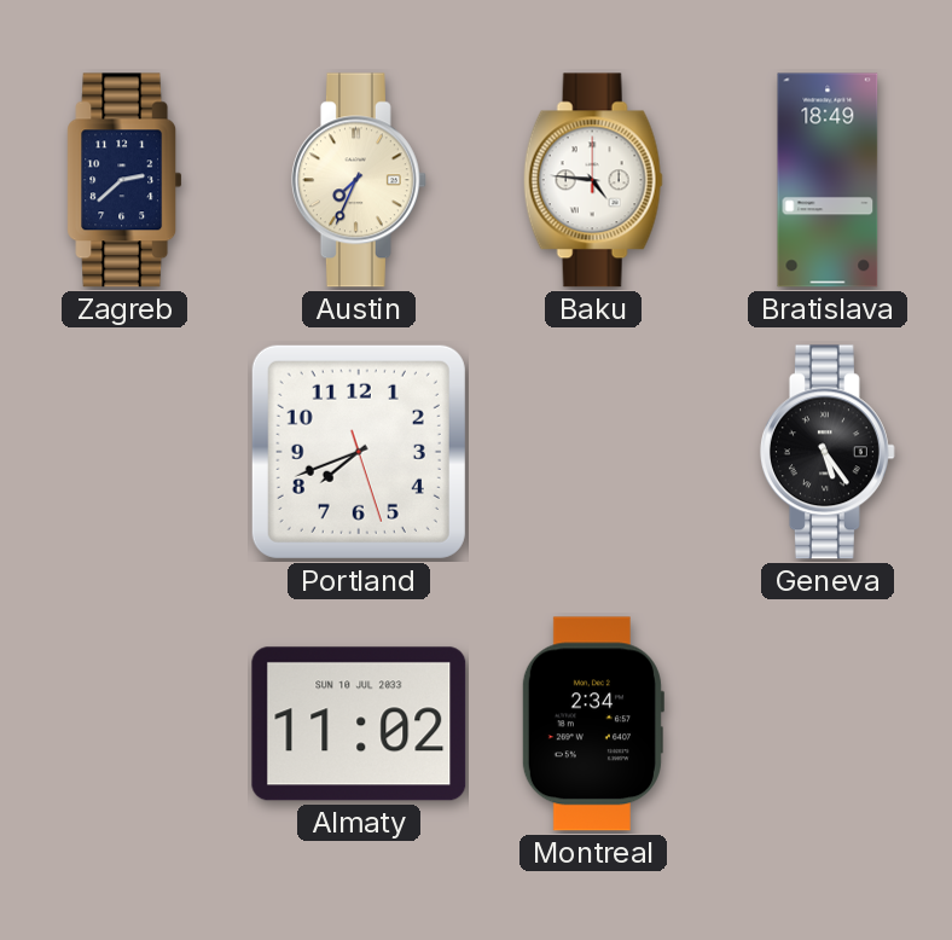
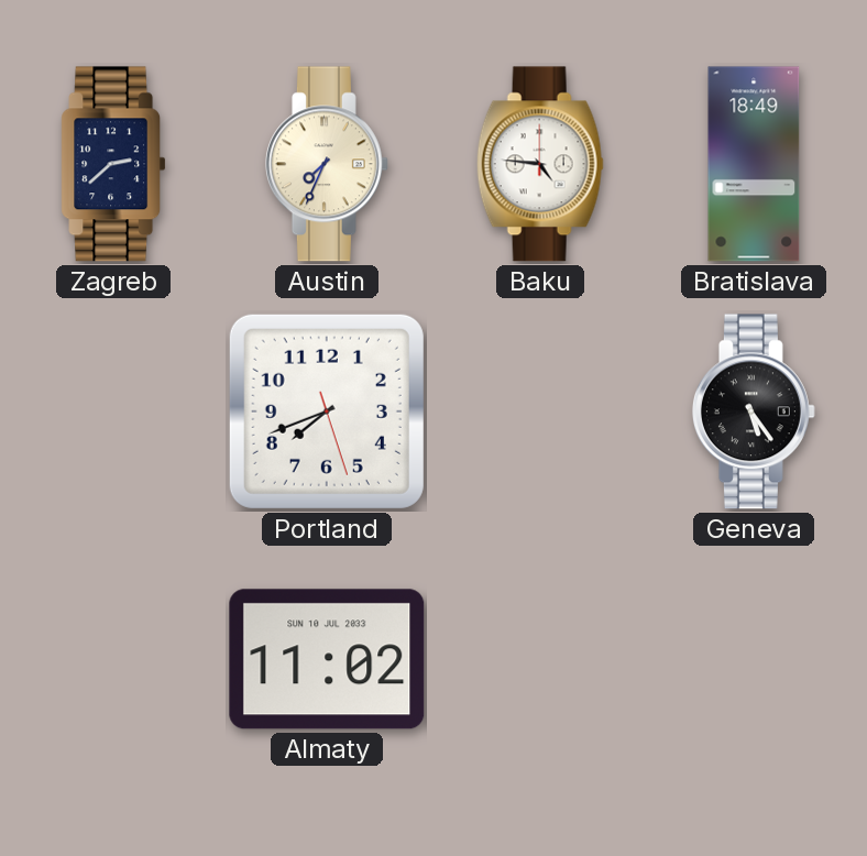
Montreal: 2:34 -> none (592, 724)
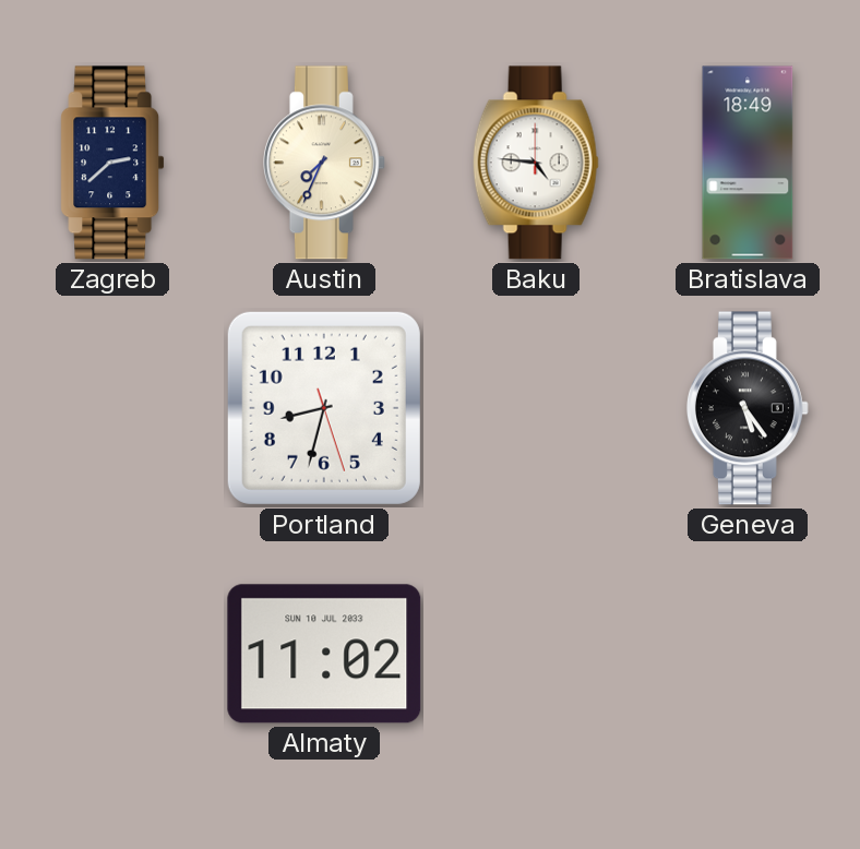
Portland: 7:41 -> 8:32 (324, 408)
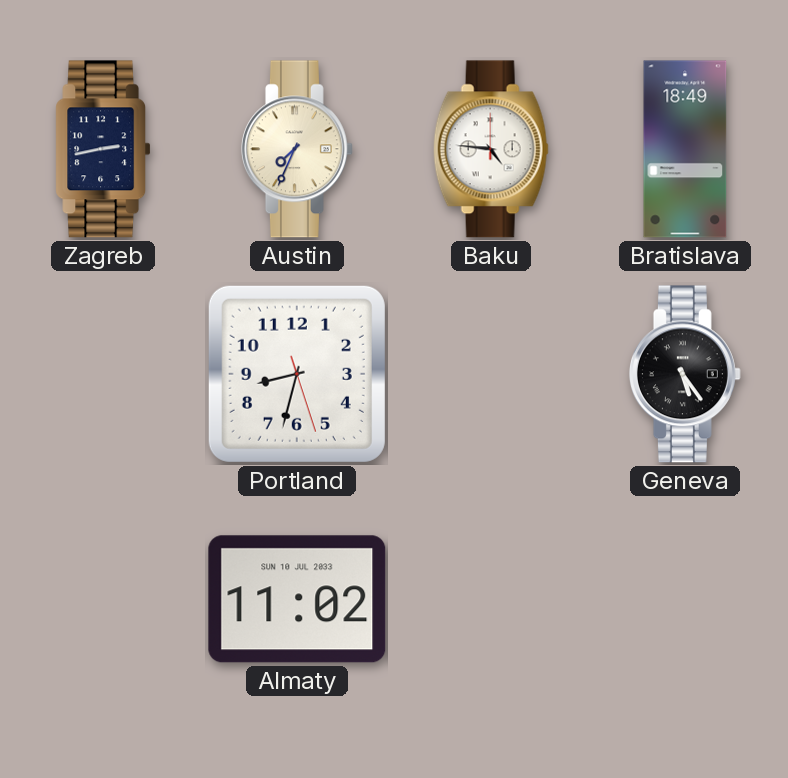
Zagreb: 2:38 -> 2:43 (103, 149)
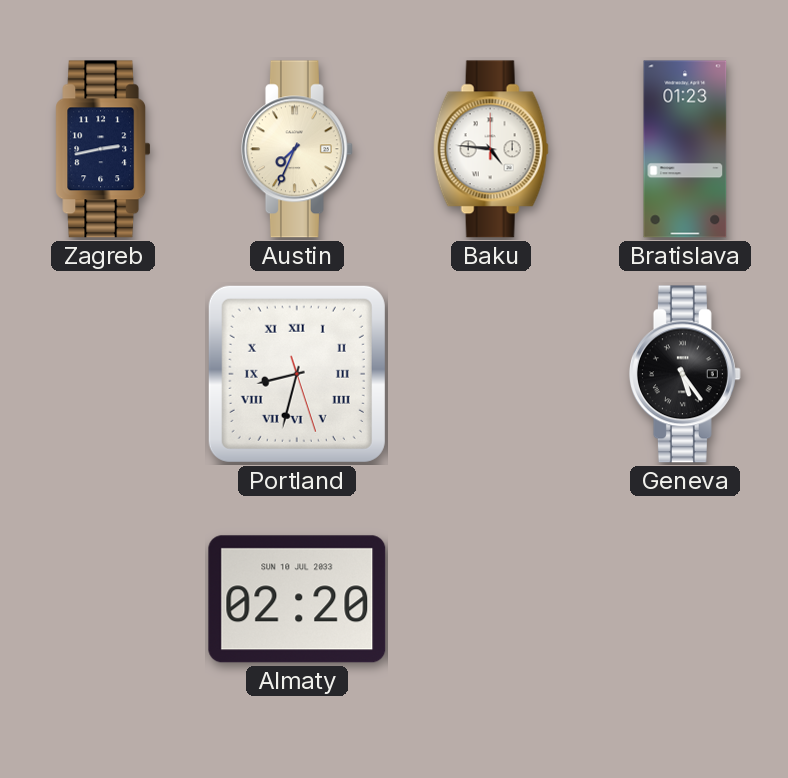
Bratislava: 18:49 -> 01:23 (685, 149)
Portland numerals: Arabic -> Roman (297, 374)
Almaty: 11:02 -> 02:20 (297, 599)
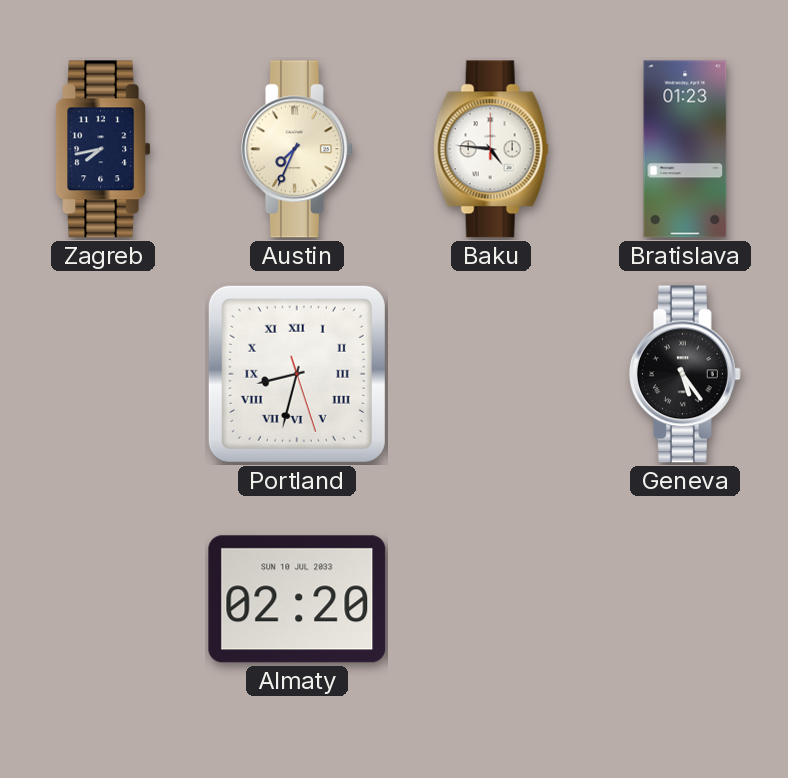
Zagreb: 2:43 -> 7:43 (103, 149)
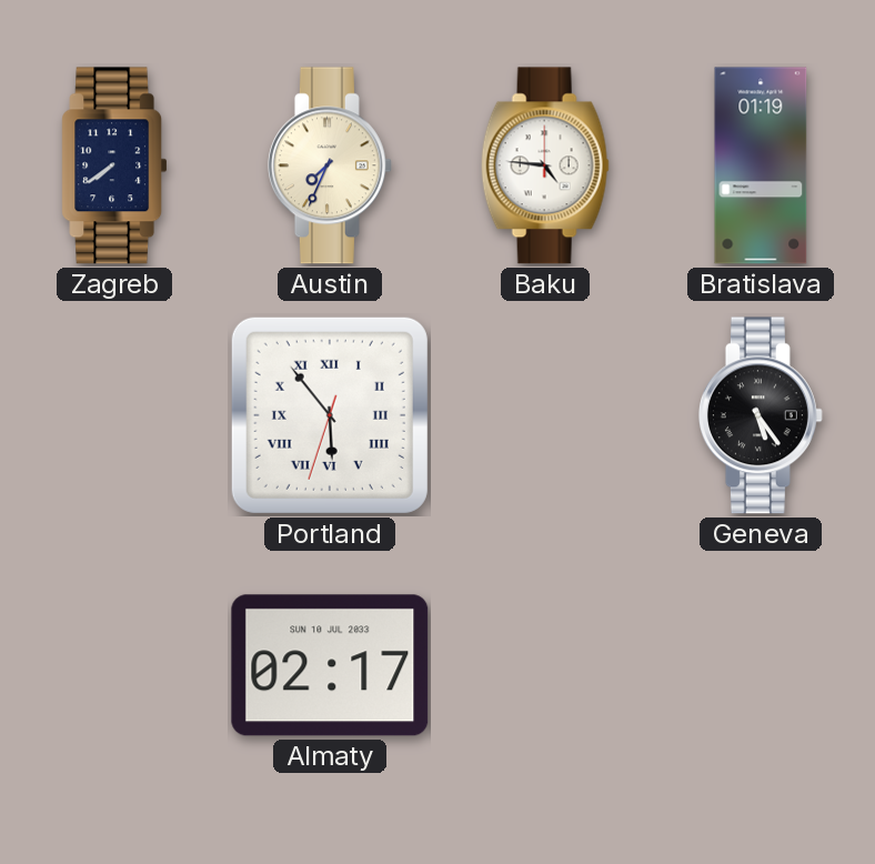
Zagreb: 7:43 -> 7:39 (114, 165)
Bratislava: 01:23 -> 01:19 (761, 165)
Portland: 8:32 -> 5:53 (330, 415)
Almaty: 02:20 -> 02:17 (330, 665)
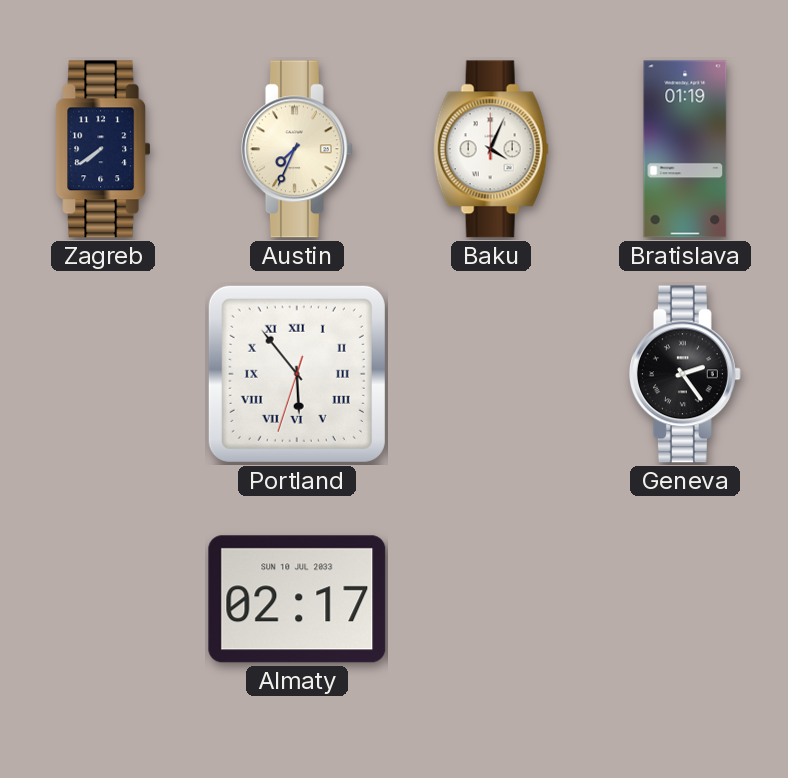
Baku: 4:46 -> 4:04 (491, 149)
Geneva: 5:24 -> 2:24 (685, 374)
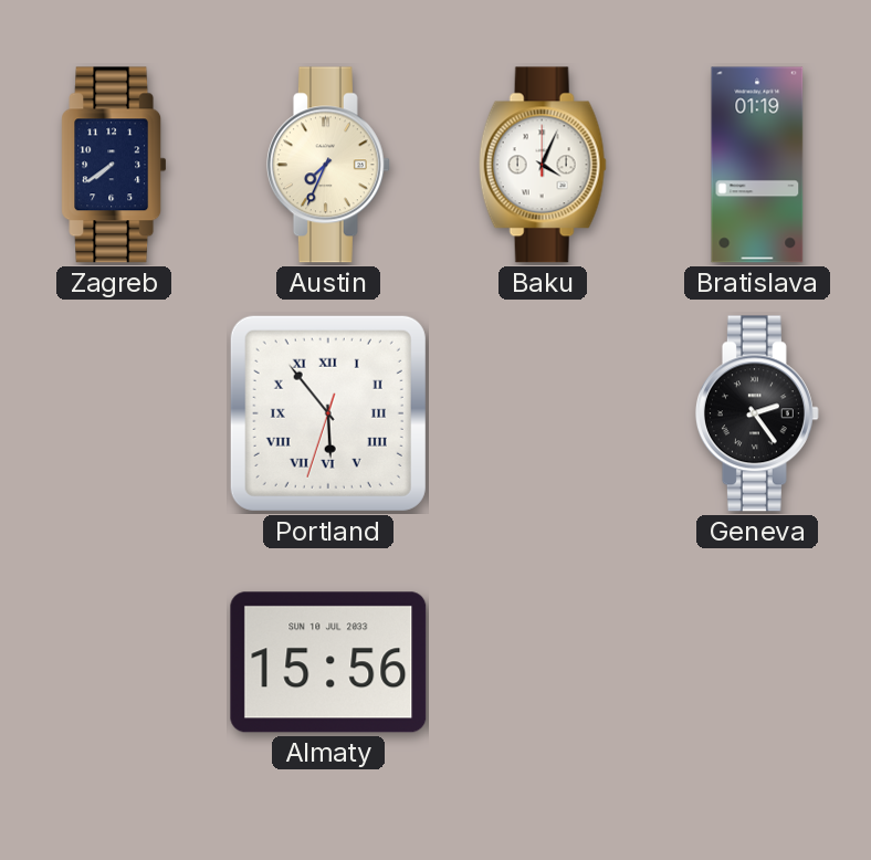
Almaty: 02:17 -> 15:56 (328, 662)
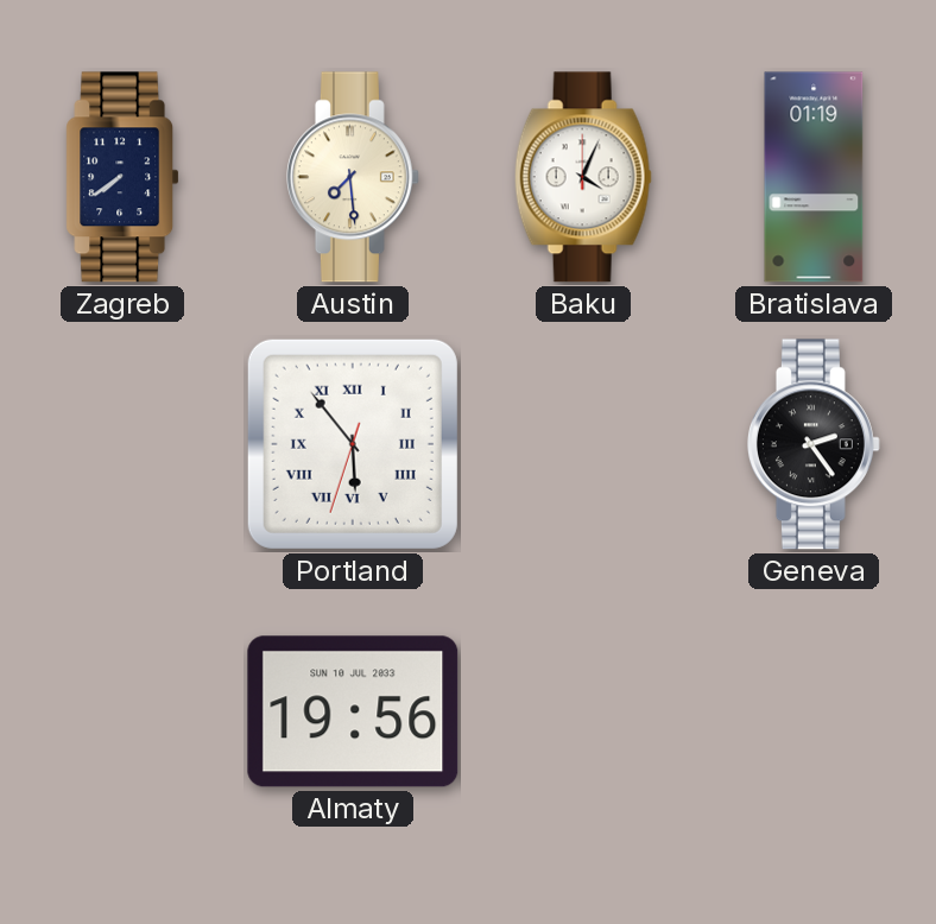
Austin: 7:34 -> 7:29 (353, 177)
Almaty: 15:56 -> 19:56 (353, 711)
